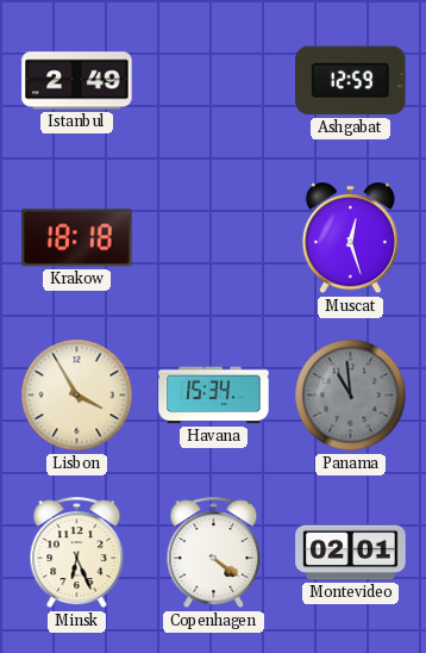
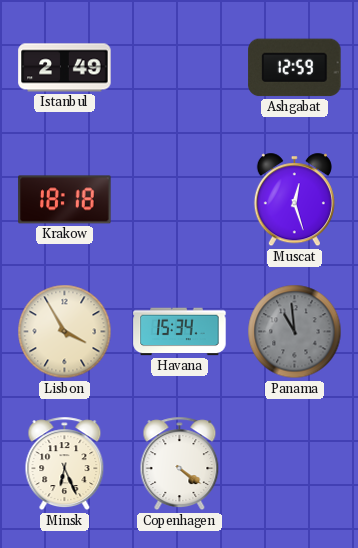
Montevideo: 02:01 -> none (351, 553)
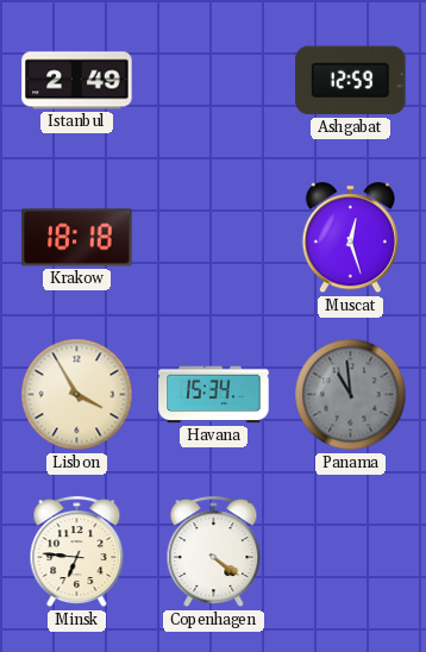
Minsk: 6:26 -> 6:46 (77, 552)
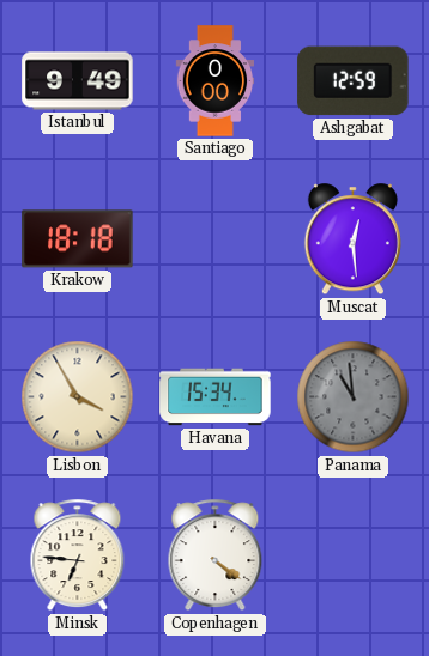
Istanbul: 2:49 -> 9:49 (78, 81)
Santiago: none -> 0:00 (216, 81)
Muscat: 12:27 -> 12:29 (352, 239)
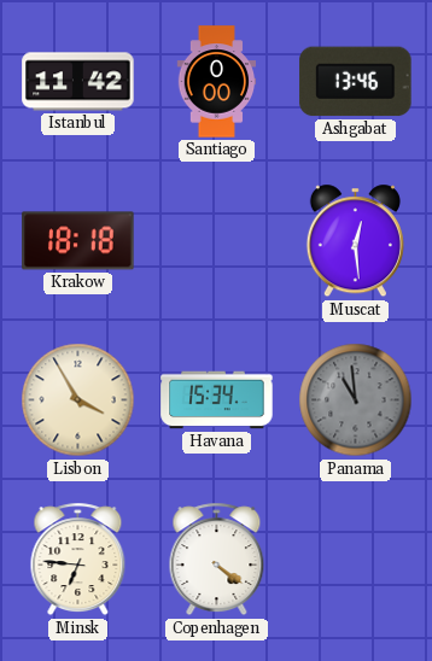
Istanbul: 9:49 -> 11:42 (78, 82)
Ashgabat: 12:59 -> 13:46 (356, 82)
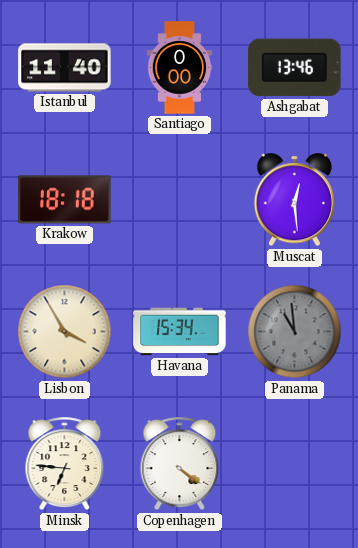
Istanbul: 11:42 -> 11:40 (65, 68)
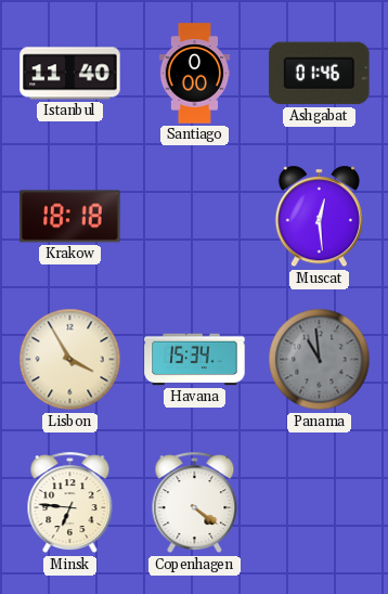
Ashgabat: 13:46 -> 01:46 (320, 74)
